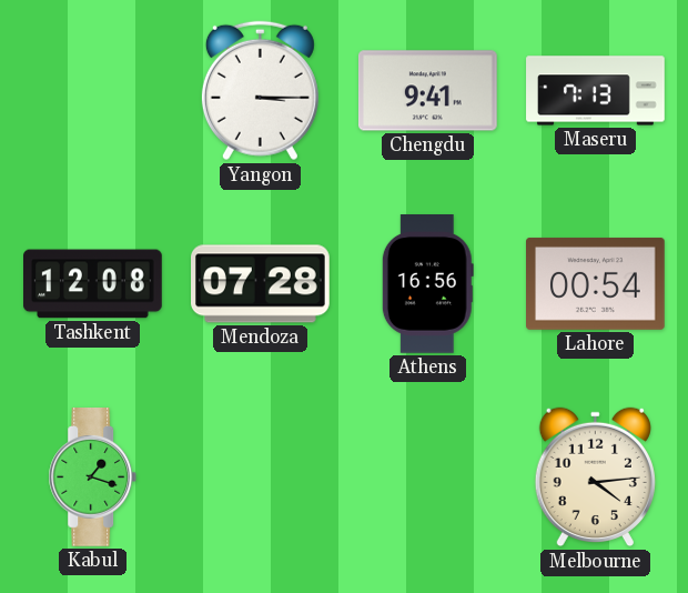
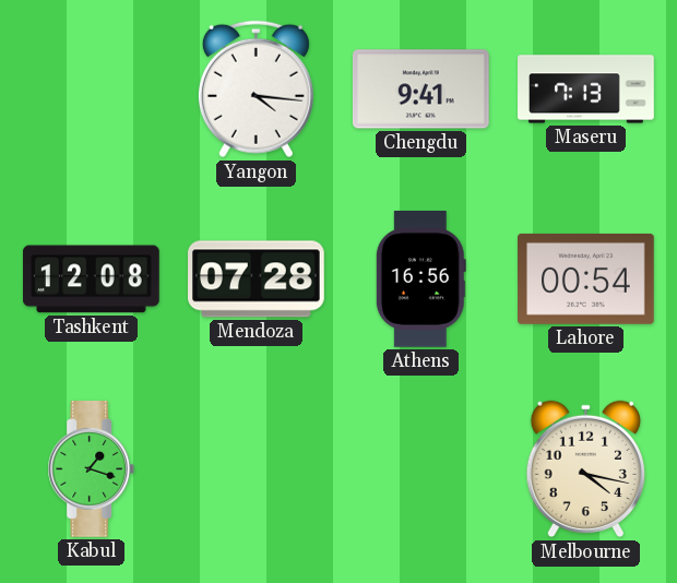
Yangon: 3:15 -> 4:16 (256, 90)
Melbourne: 4:14 -> 4:17 (585, 469)
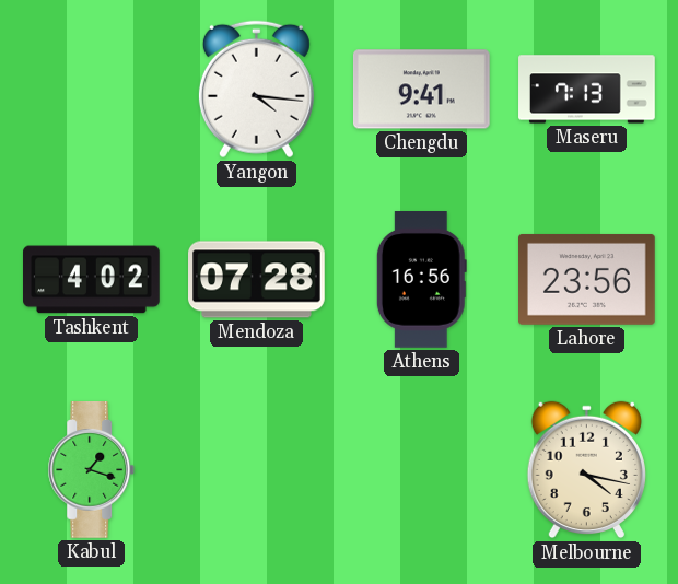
Tashkent: 12:08 -> 4:02 (92, 280)
Lahore: 00:54 -> 23:56 (587, 279)
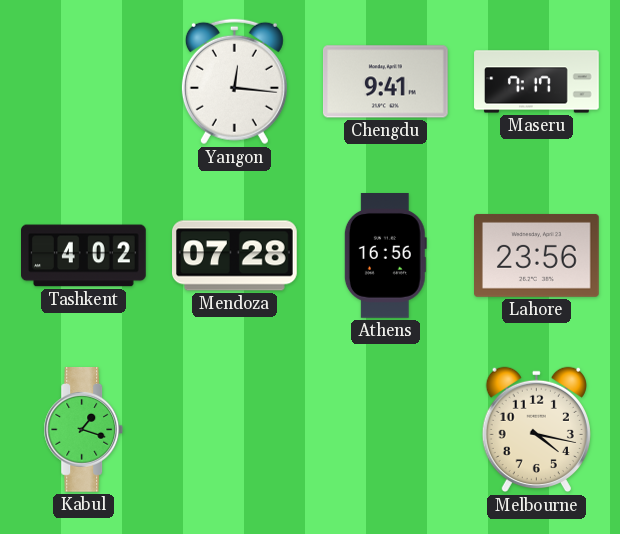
Yangon: 4:16 -> 12:16 (234, 82)
Maseru: 7:13 -> 7:17 (537, 82)
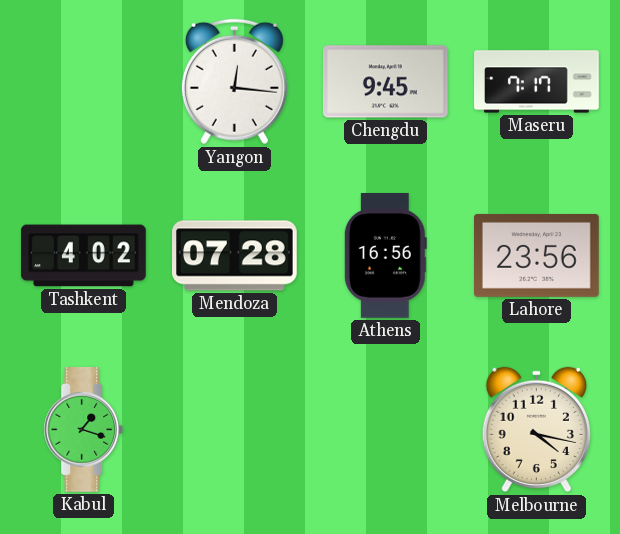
Chengdu: 9:41 -> 9:45 (386, 82)
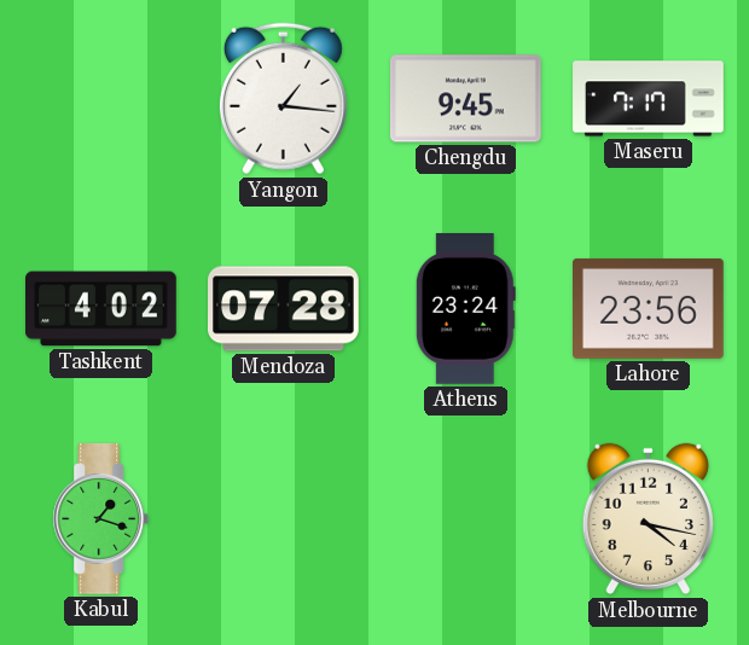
Yangon: 12:16 -> 1:16 (283, 99)
Athens: 16:56 -> 23:24 (465, 309)
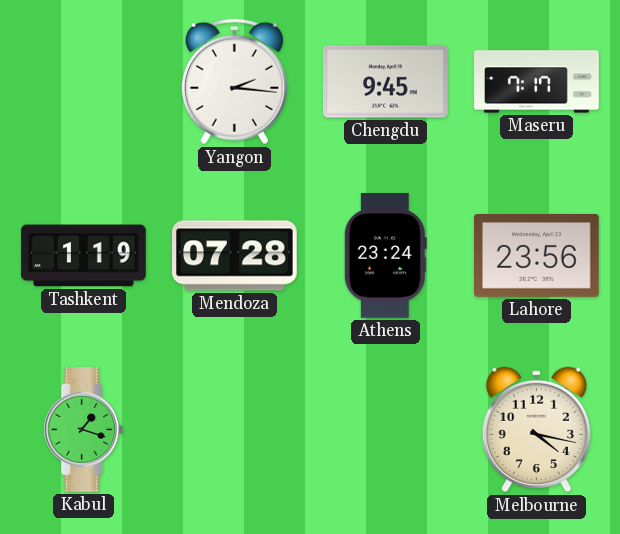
Yangon: 1:16 -> 2:16 (234, 82)
Tashkent: 4:02 -> 1:19 (84, 256)
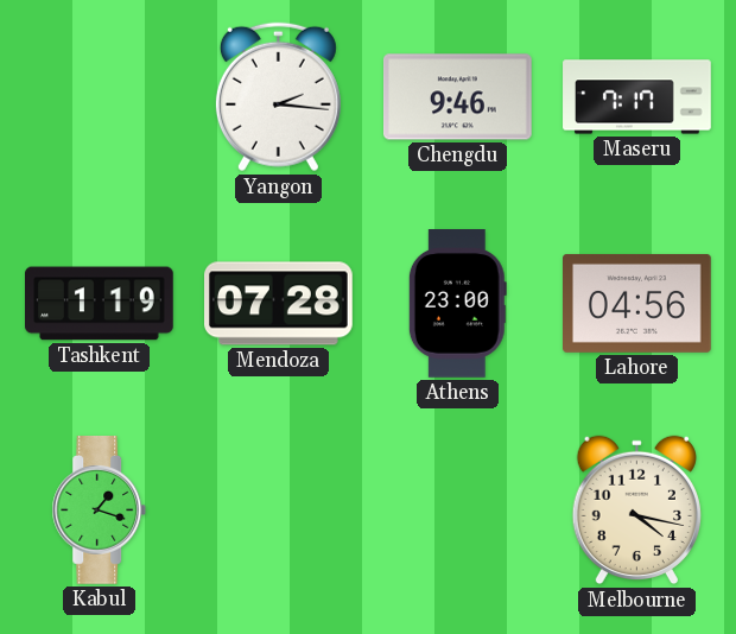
Chengdu: 9:45 -> 9:46 (458, 97)
Athens: 23:24 -> 23:00 (457, 304)
Lahore: 23:56 -> 04:56 (637, 303)
